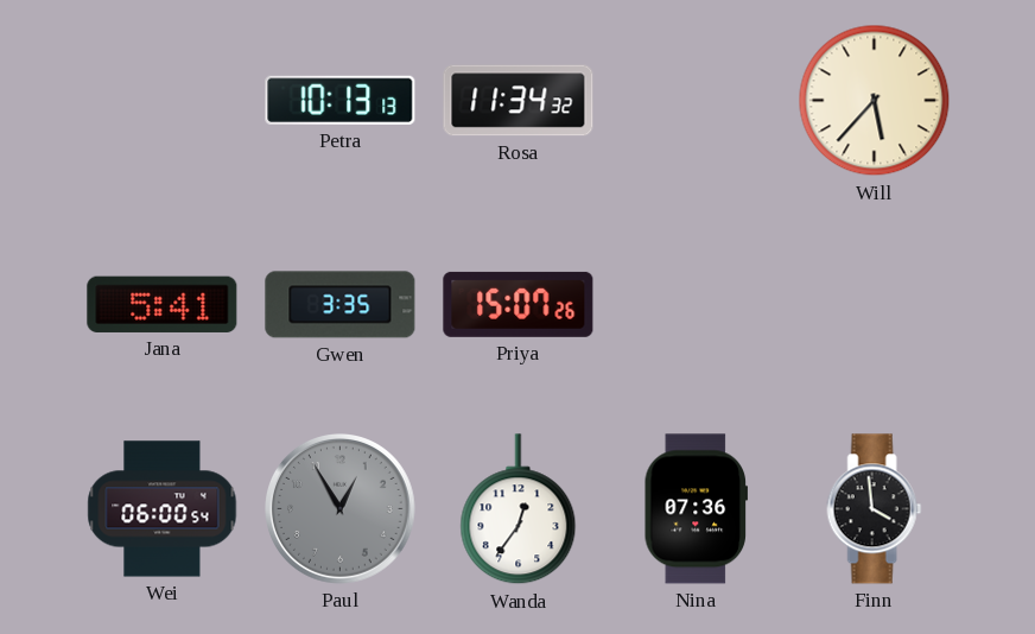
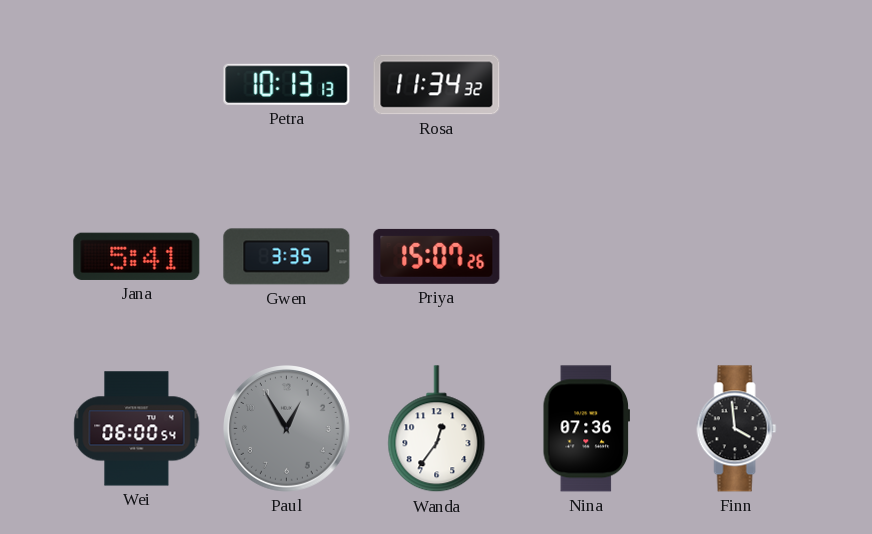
Will: 5:37 -> none (875, 101)
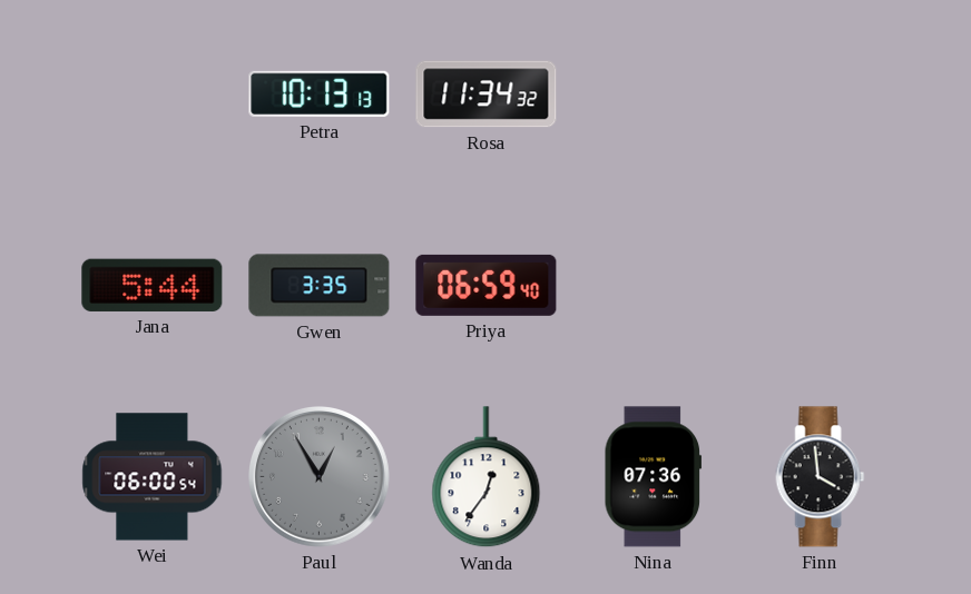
Jana: 5:41 -> 5:44 (153, 285)
Priya: 15:07 -> 06:59 (487, 285)
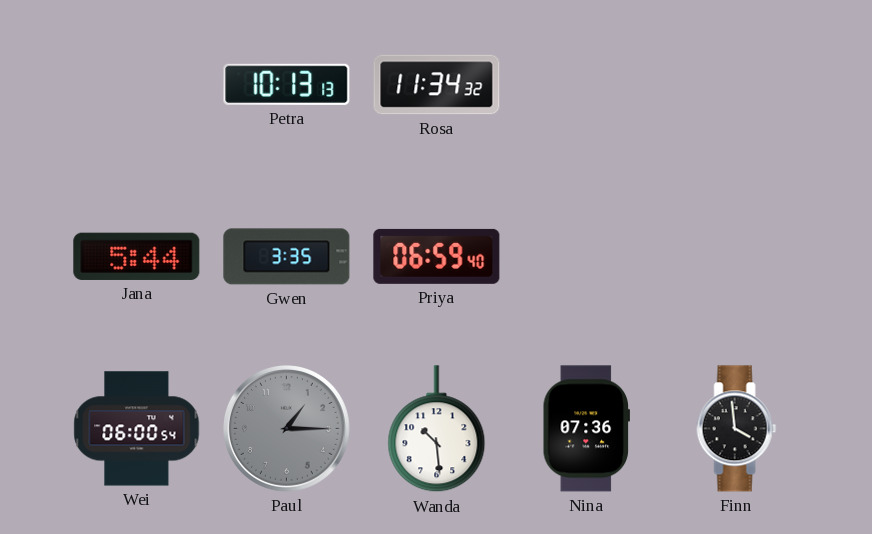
Paul: 12:55 -> 1:15 (287, 429)
Wanda: 12:36 -> 10:29 (437, 429)
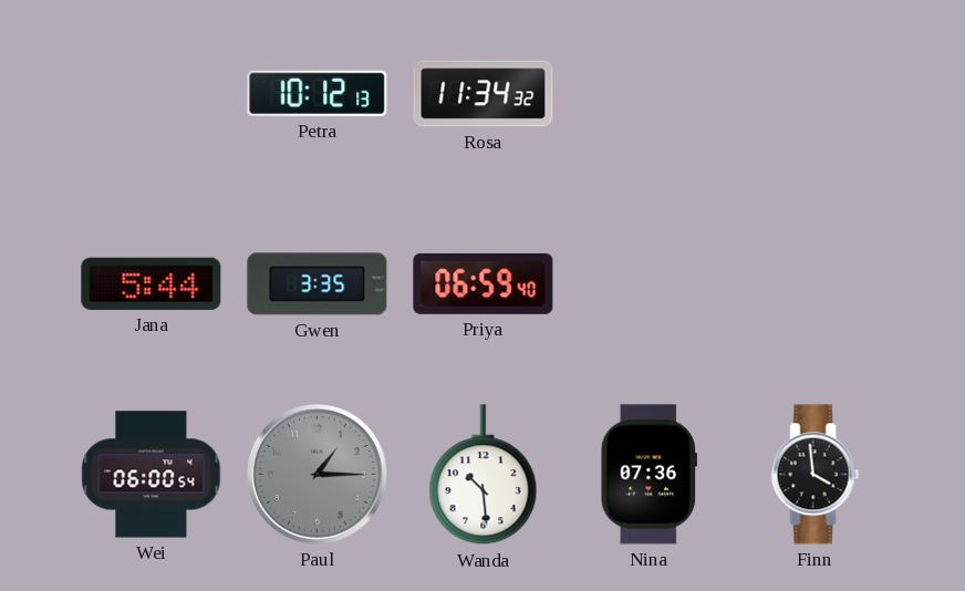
Petra: 10:13 -> 10:12 (318, 93)
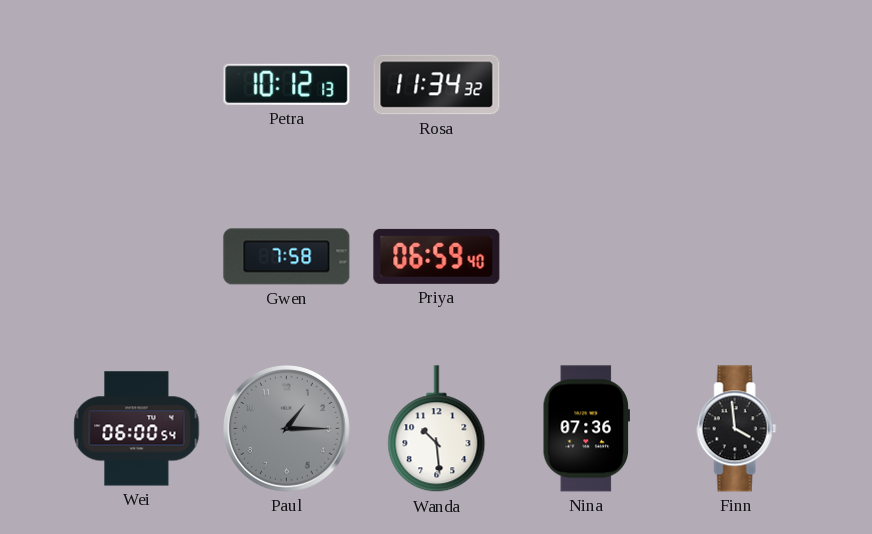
Jana: 5:44 -> none (152, 283)
Gwen: 3:35 -> 7:58 (287, 257)
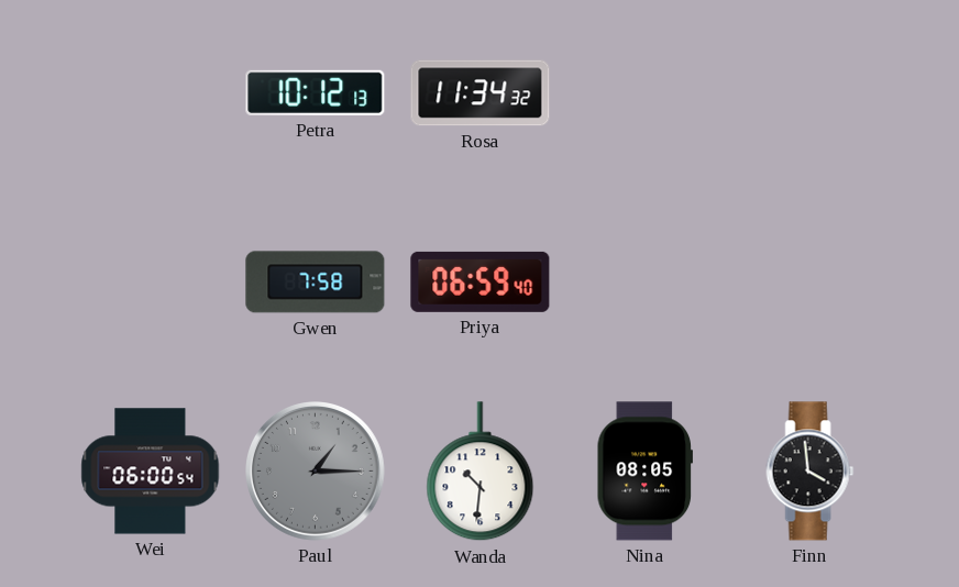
Wanda: 10:29 -> 10:31 (481, 472)
Nina: 07:36 -> 08:05 (644, 472)
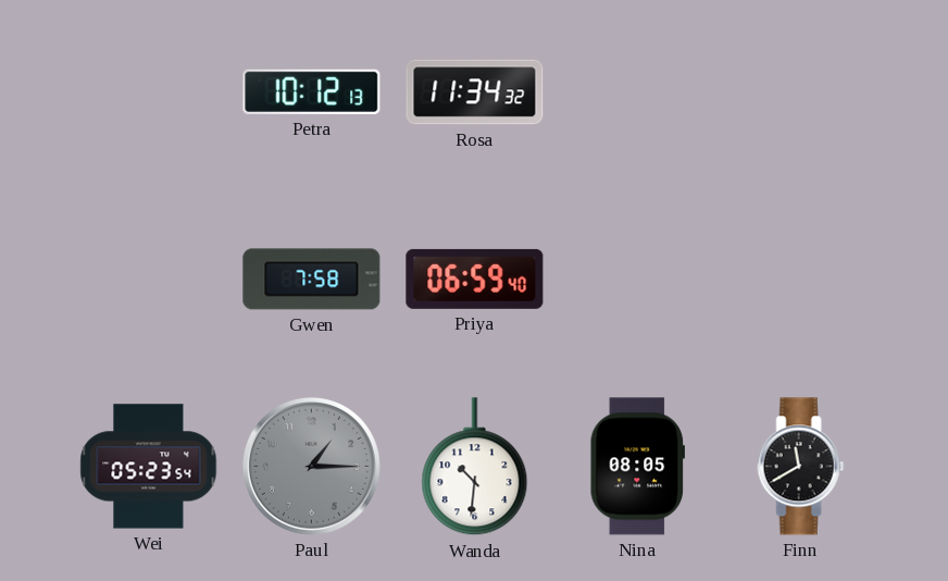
Wei: 06:00 -> 05:23 (149, 467)
Finn: 3:59 -> 11:40 (801, 467)
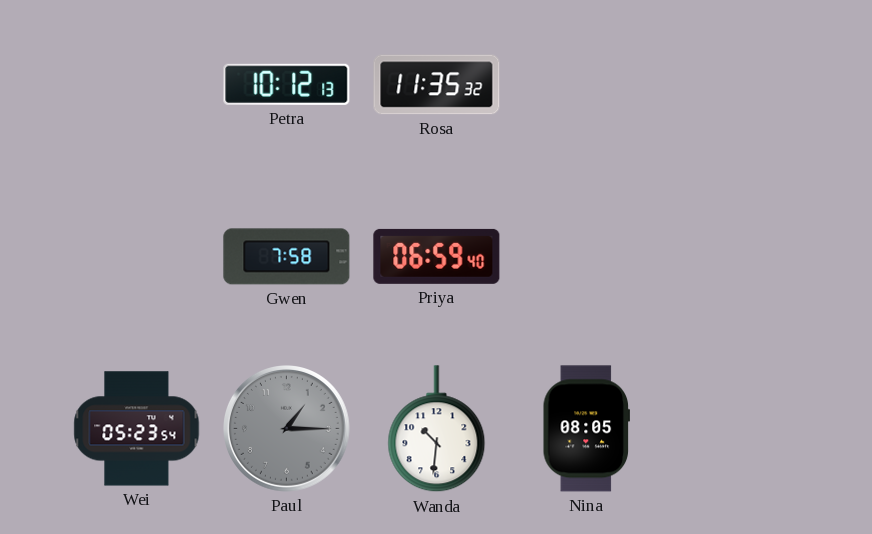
Rosa: 11:34 -> 11:35 (437, 85)
Finn: 11:40 -> none (801, 467)
